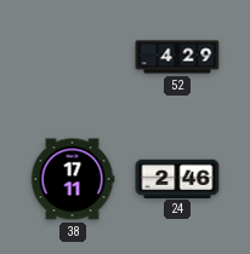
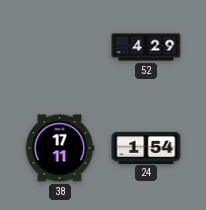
24: 2:46 -> 1:54 (146, 147)
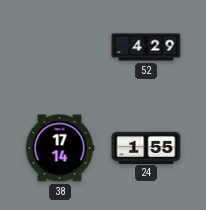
38: 17:11 -> 17:14 (60, 148)
24: 1:54 -> 1:55 (146, 147)
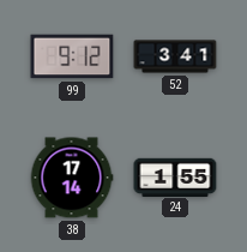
99: none -> 9:12 (72, 56)
52: 4:29 -> 3:41 (175, 56)
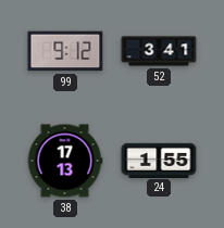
38: 17:14 -> 17:13 (65, 161)
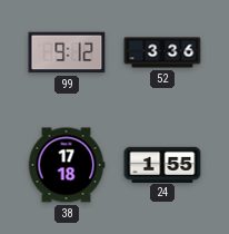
52: 3:41 -> 3:36 (162, 52)
38: 17:13 -> 17:18 (67, 165)
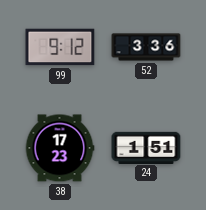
38: 17:18 -> 17:23 (60, 148)
24: 1:55 -> 1:51 (146, 147)
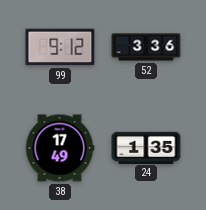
38: 17:23 -> 17:49 (60, 148)
24: 1:51 -> 1:35 (146, 147)
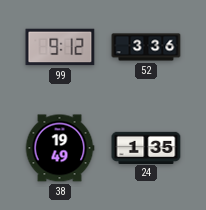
38: 17:49 -> 19:49 (60, 148)
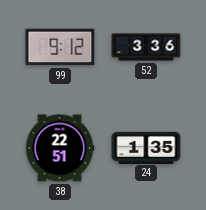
38: 19:49 -> 22:51 (60, 148)
